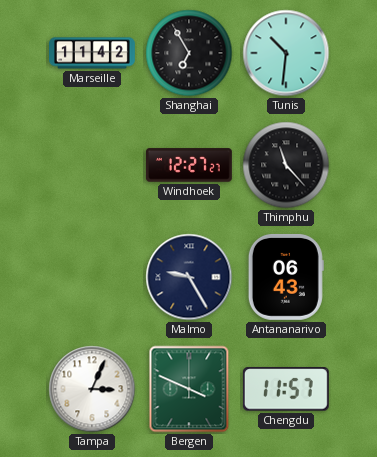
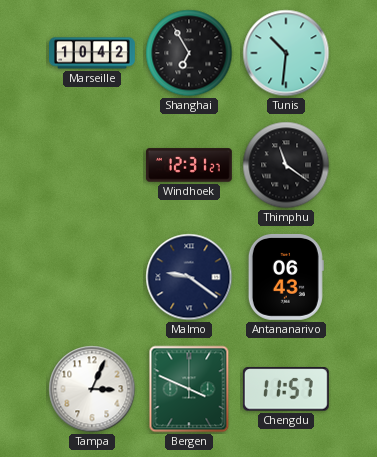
Marseille: 11:42 -> 10:42 (93, 53)
Windhoek: 12:27 -> 12:31 (189, 165)
Thimphu: 11:23 -> 11:21 (286, 165)
Malmo: 9:25 -> 9:21 (189, 277)
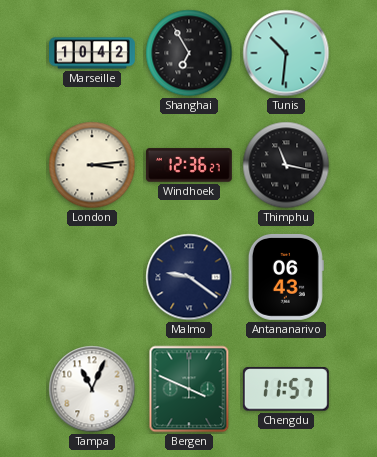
London: none -> 3:14 (92, 165)
Windhoek: 12:31 -> 12:36 (189, 165)
Thimphu: 11:21 -> 11:17 (286, 165)
Tampa: 3:04 -> 11:04 (92, 389)
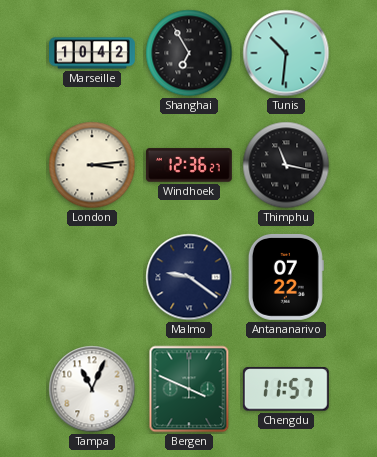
Antananarivo: 06:43 -> 07:22 (286, 277)
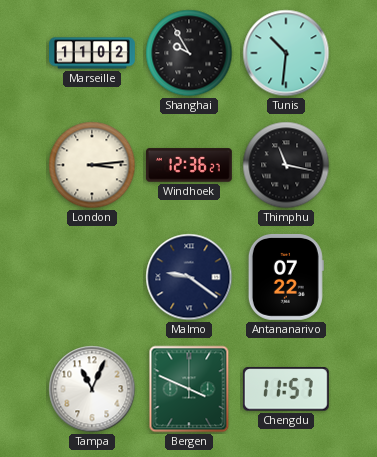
Marseille: 10:42 -> 11:02 (93, 53)
Shanghai: 6:55 -> 9:55 (189, 53)
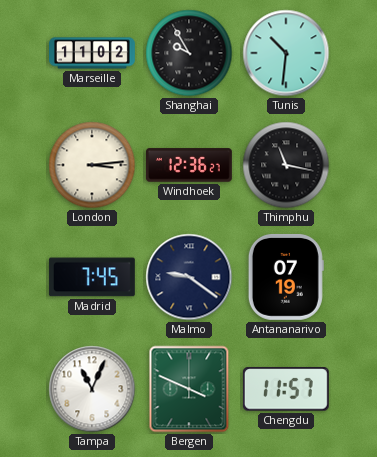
Madrid: none -> 7:45 (92, 277)
Antananarivo: 07:22 -> 07:19 (286, 277)
